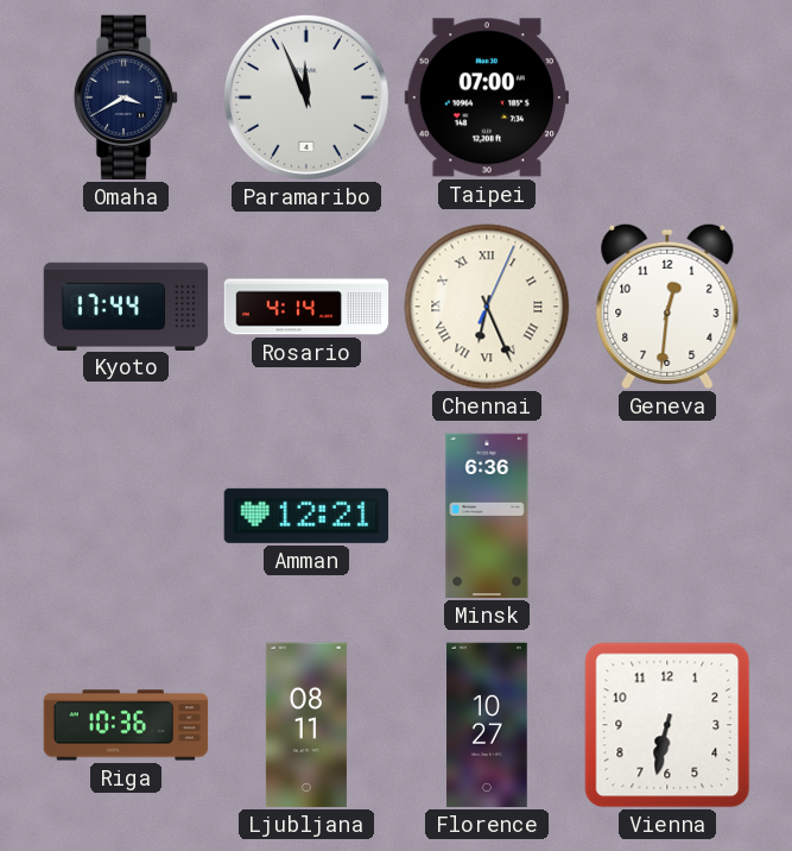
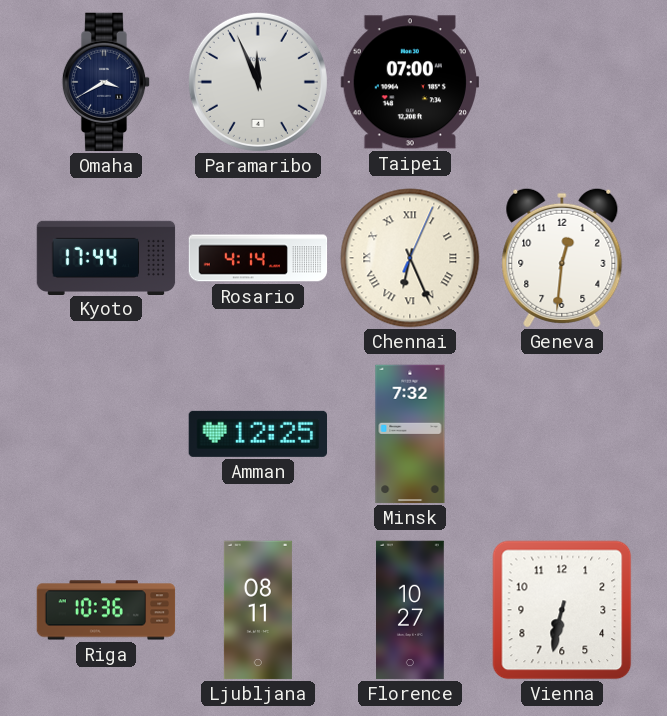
Amman: 12:21 -> 12:25 (257, 434)
Minsk: 6:36 -> 7:32 (410, 434)
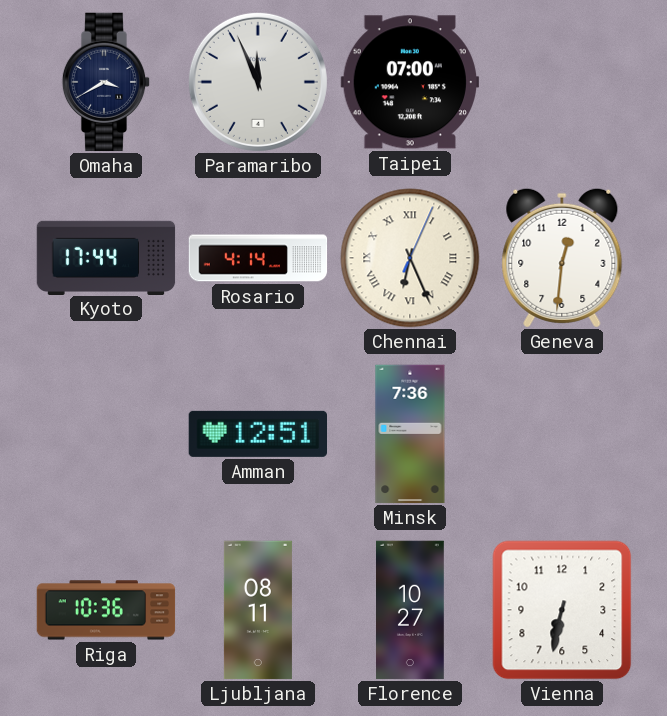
Amman: 12:25 -> 12:51 (257, 434)
Minsk: 7:32 -> 7:36 (410, 434)
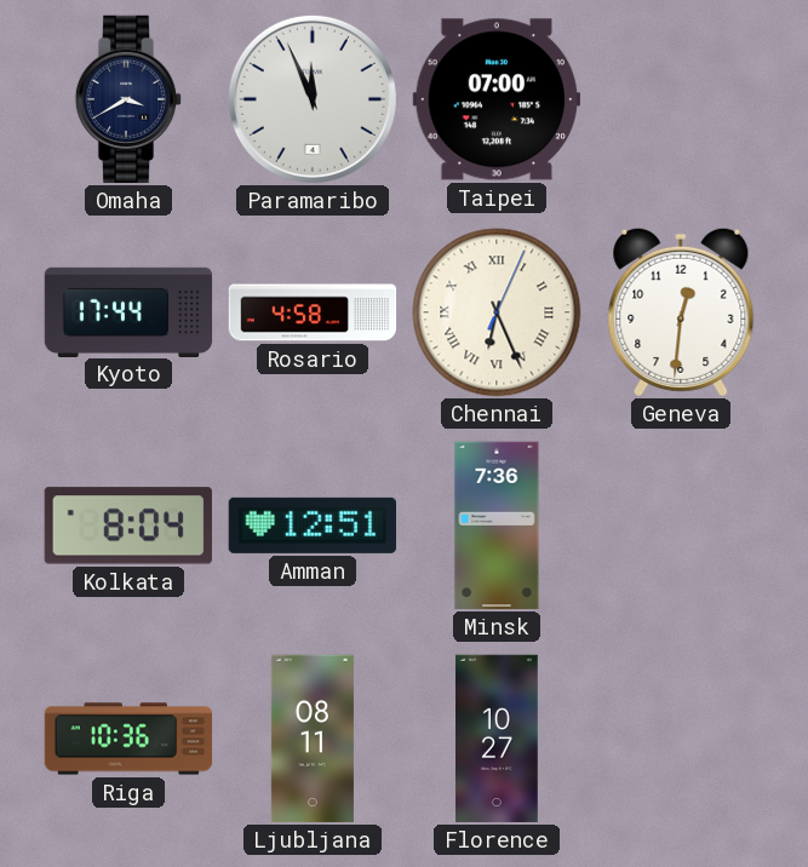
Rosario: 4:14 -> 4:58 (313, 312)
Kolkata: none -> 8:04 (128, 526)
Vienna: 6:32 -> none (562, 610)
